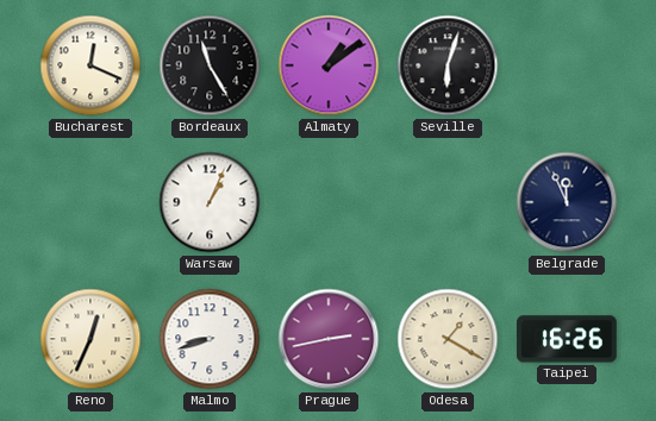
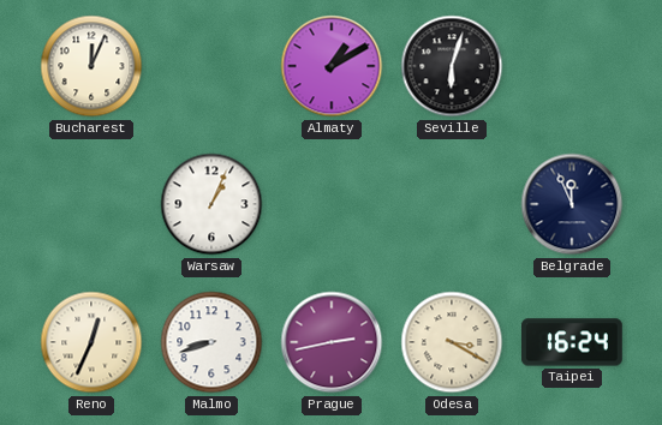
Bucharest: 12:19 -> 12:04 (91, 66)
Bordeaux: 11:25 -> none (210, 65)
Almaty: 1:09 -> 1:10 (332, 66)
Odesa: 1:20 -> 3:20 (452, 342)
Taipei: 16:26 -> 16:24 (572, 342)
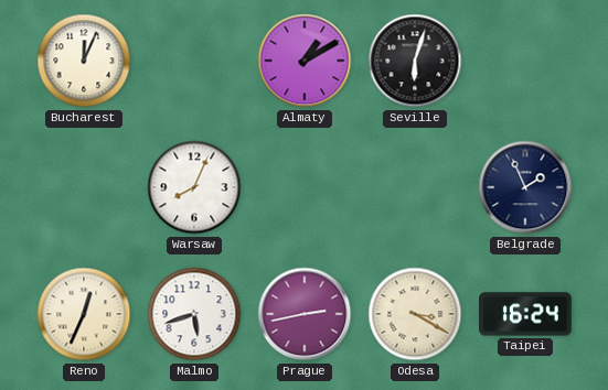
Warsaw: 1:04 -> 8:04 (194, 187)
Belgrade: 11:56 -> 1:56 (525, 187)
Malmo: 8:42 -> 5:42 (194, 314)
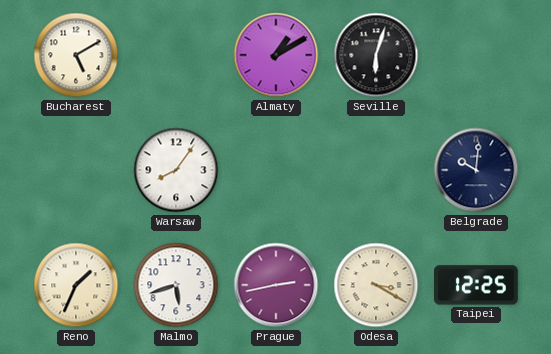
Bucharest: 12:04 -> 5:10 (76, 55)
Warsaw: 8:04 -> 8:06 (176, 170)
Belgrade: 1:56 -> 10:01 (476, 170)
Reno: 12:34 -> 1:34 (76, 285)
Taipei: 16:24 -> 12:25 (476, 285)
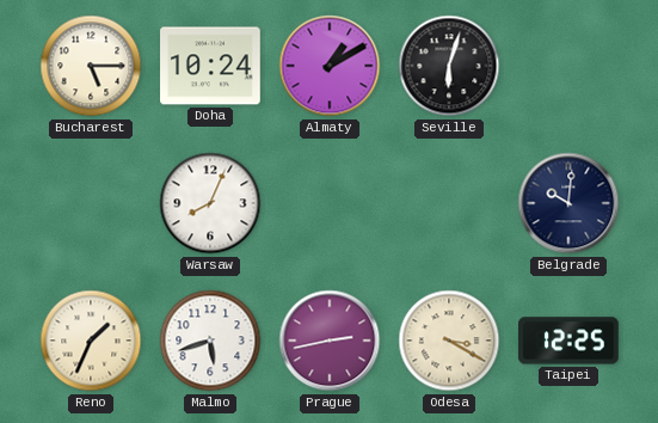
Bucharest: 5:10 -> 5:15 (91, 66)
Doha: none -> 10:24 (210, 66)
Warsaw: 8:06 -> 8:04 (210, 203)
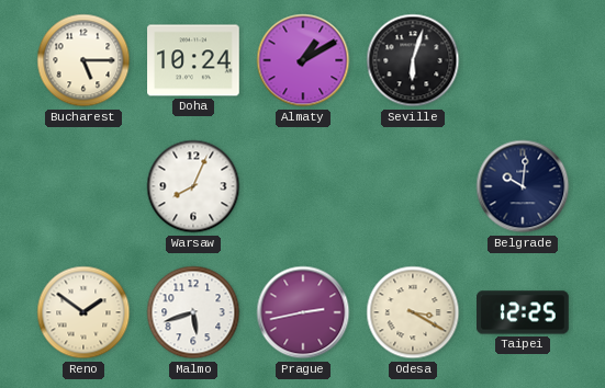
Reno: 1:34 -> 1:51 (83, 312)
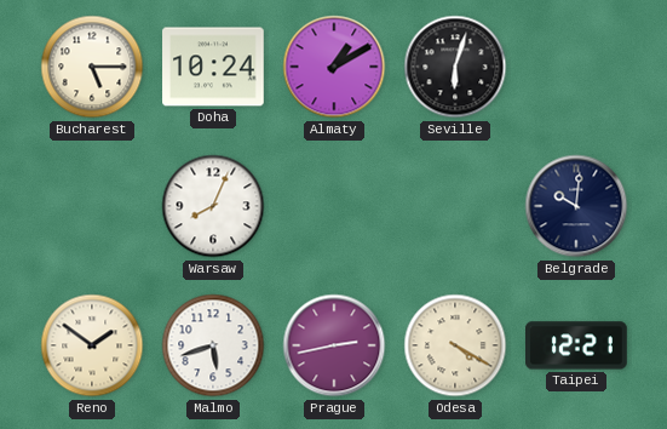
Odesa: 3:20 -> 4:20 (455, 345)
Taipei: 12:25 -> 12:21 (576, 345)
